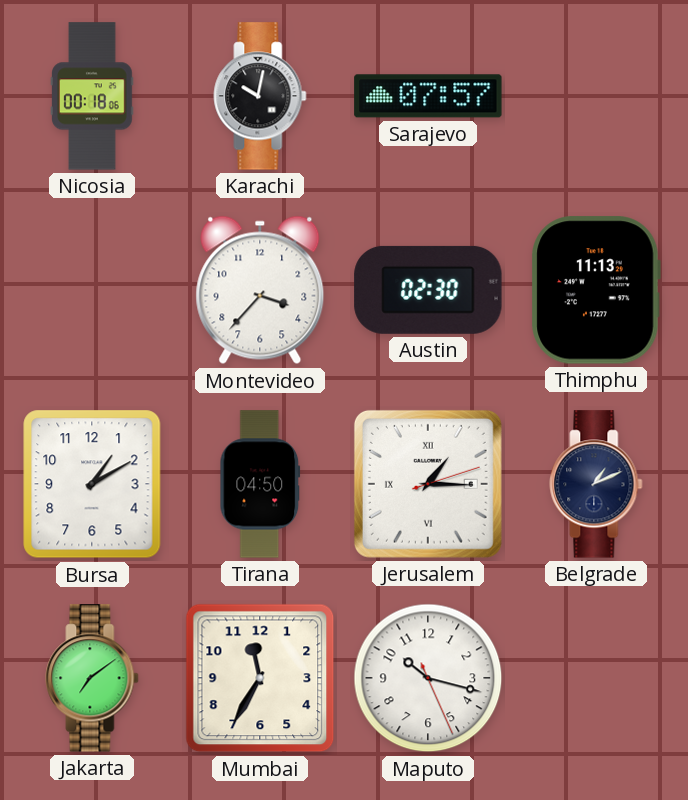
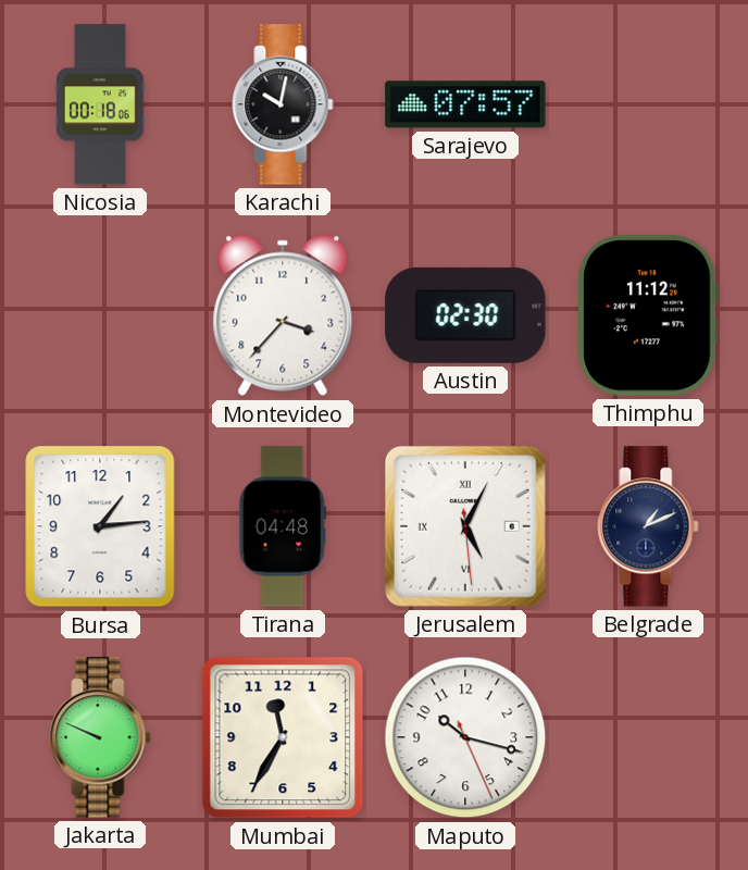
Thimphu: 11:13 -> 11:12 (648, 315)
Bursa: 1:10 -> 1:14 (100, 526)
Tirana: 04:50 -> 04:48 (283, 526)
Jerusalem: 1:15 -> 5:04 (465, 526)
Jakarta: 7:09 -> 9:49 (100, 737)
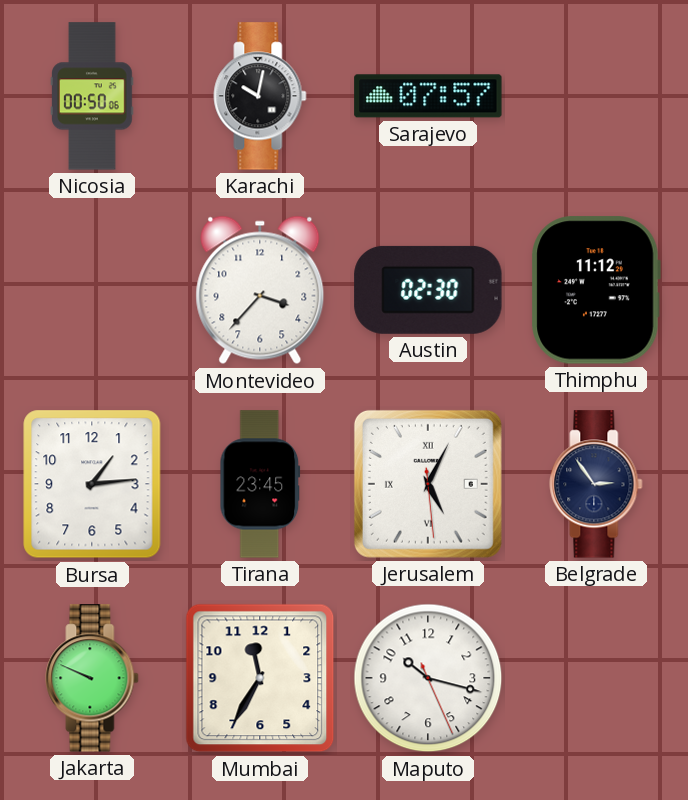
Nicosia: 00:18 -> 00:50 (93, 96)
Tirana: 04:48 -> 23:45 (260, 484)
Belgrade: 1:11 -> 2:54 (596, 484)
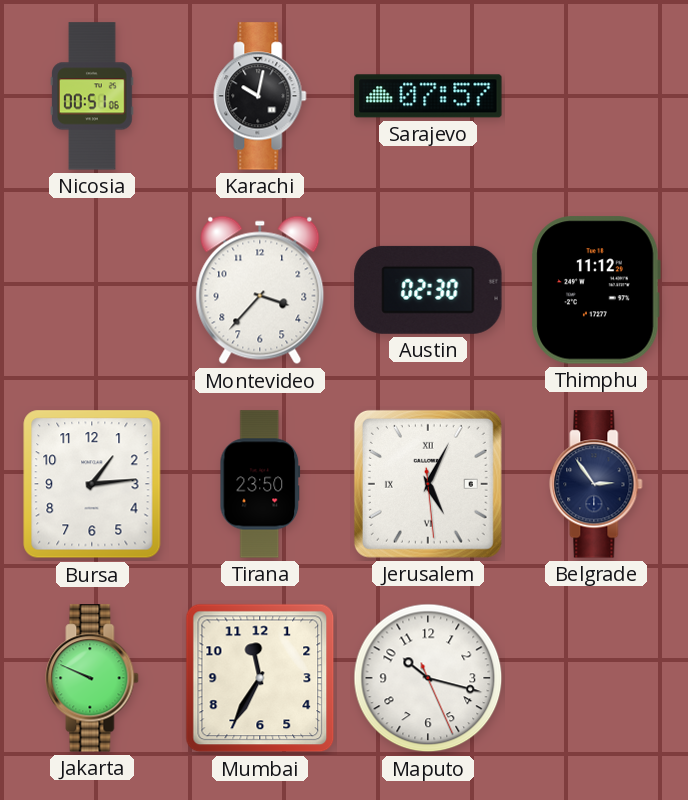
Nicosia: 00:50 -> 00:51 (93, 96)
Tirana: 23:45 -> 23:50 (260, 484)
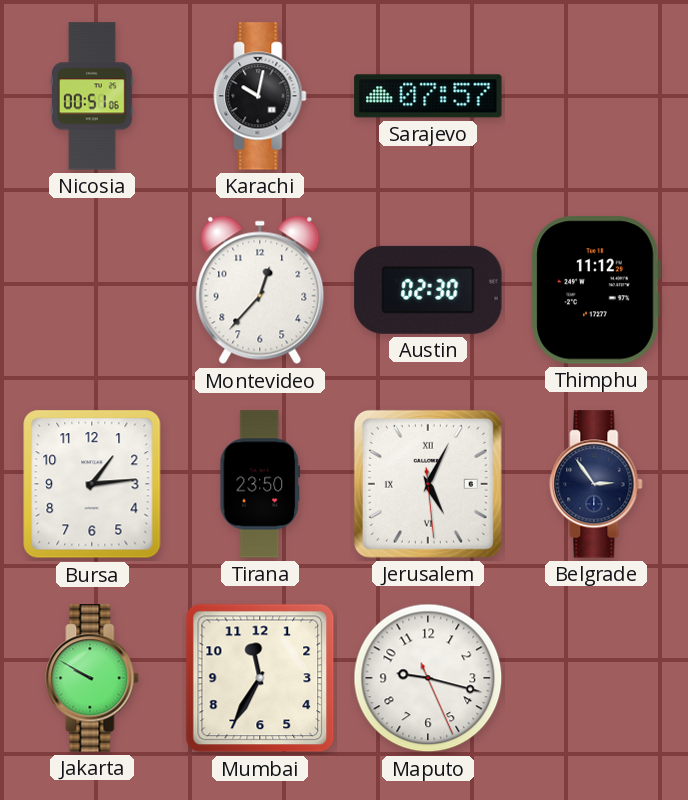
Montevideo: 3:37 -> 12:37 (260, 290)
Jakarta: 9:49 -> 9:50 (92, 678)
Maputo: 10:17 -> 9:17 (428, 678)
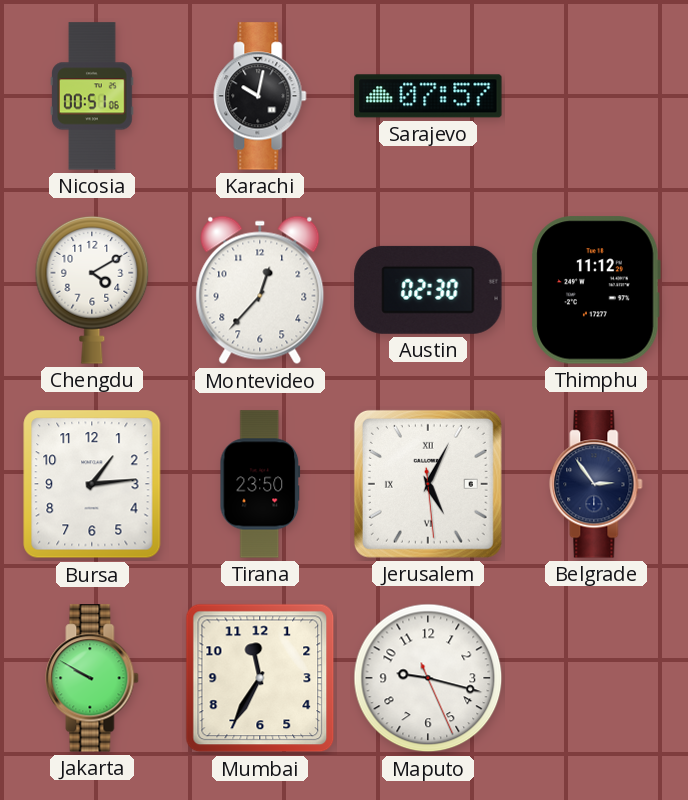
Chengdu: none -> 4:10 (92, 290)
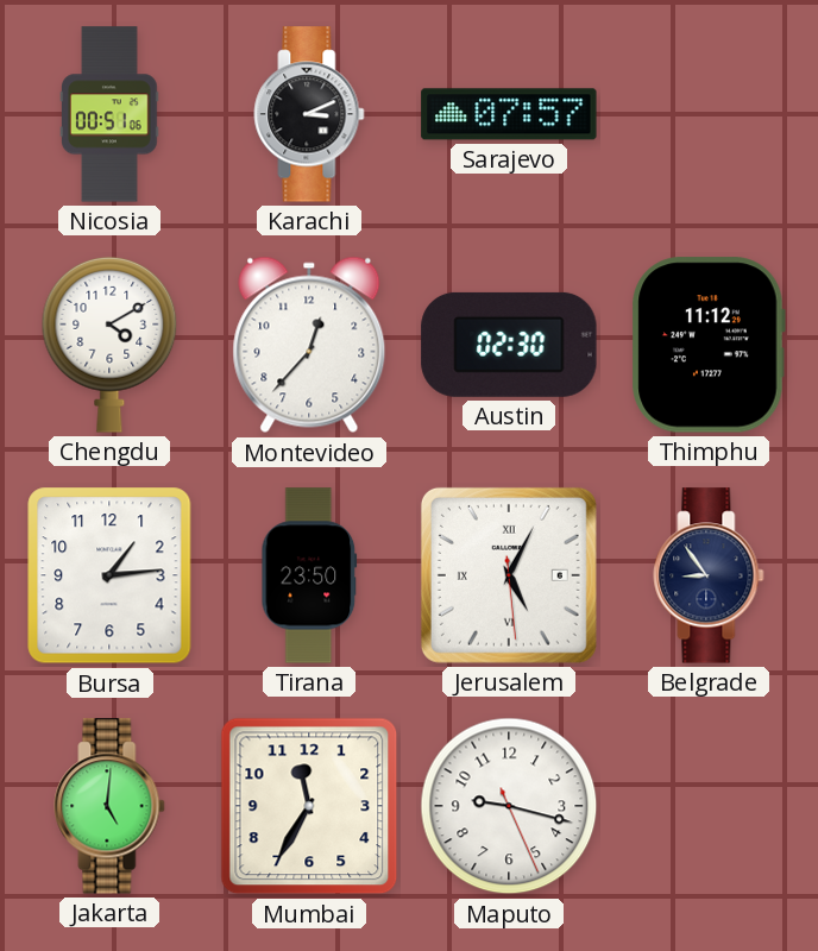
Karachi: 10:02 -> 3:11 (309, 114)
Belgrade: 2:54 -> 8:54 (709, 575)
Jakarta: 9:50 -> 5:01 (109, 806)
